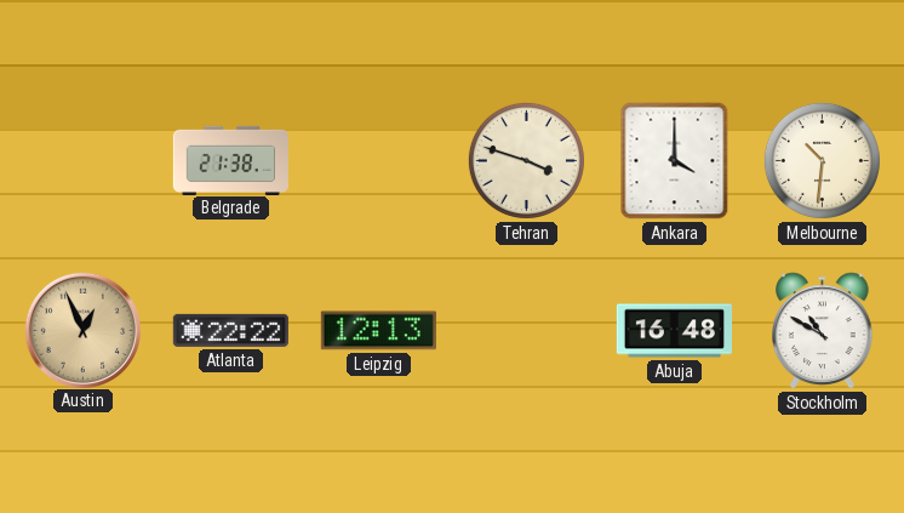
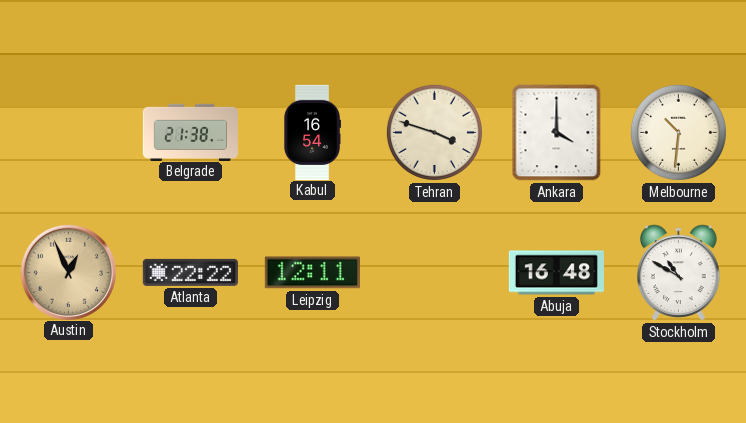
Kabul: none -> 16:54 (312, 132)
Leipzig: 12:13 -> 12:11 (312, 273)
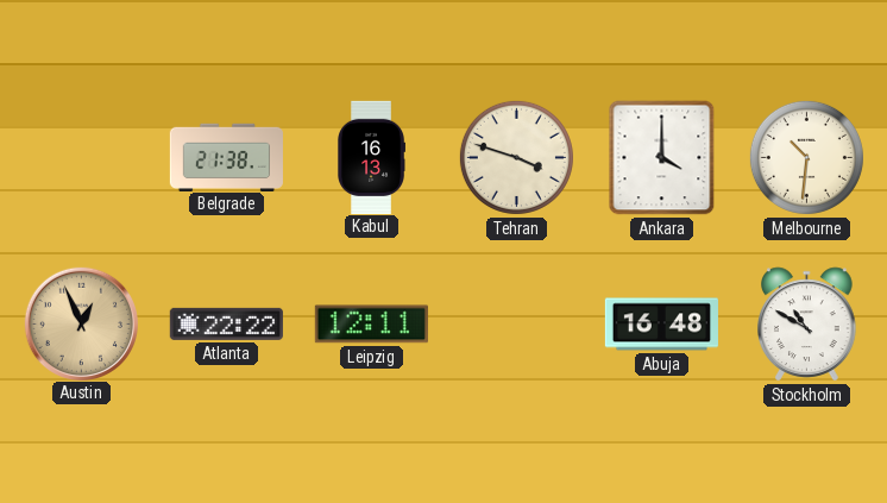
Kabul: 16:54 -> 16:13 (371, 157)
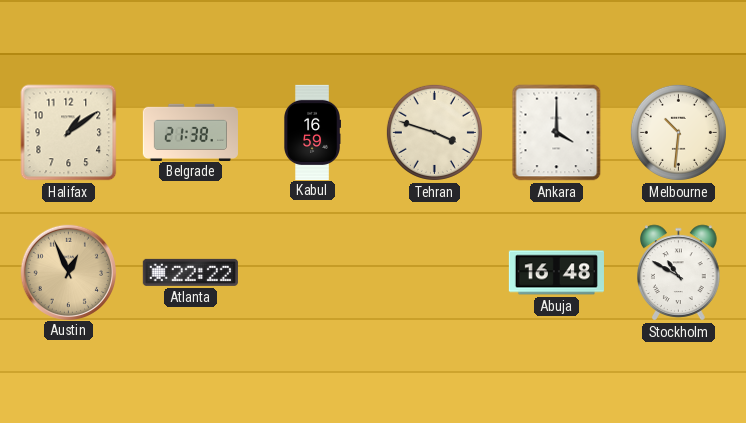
Halifax: none -> 1:09 (69, 133)
Kabul: 16:13 -> 16:59 (312, 132)
Leipzig: 12:11 -> none (371, 325)
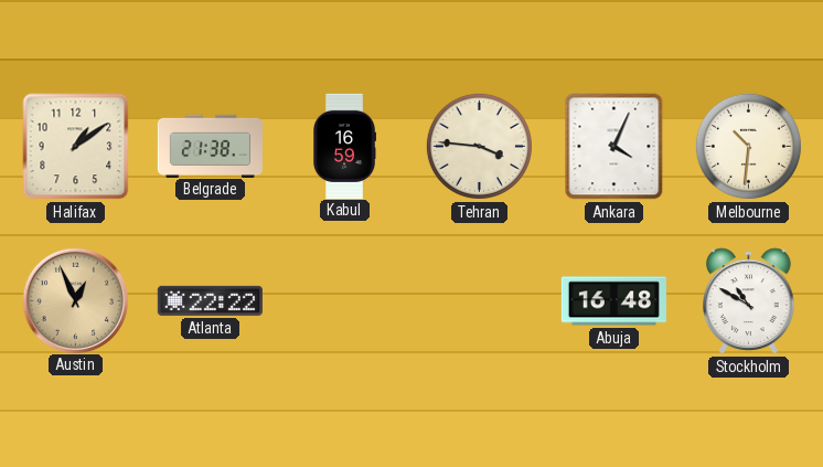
Tehran: 3:48 -> 3:46 (479, 146)
Ankara: 4:00 -> 4:04 (614, 147)
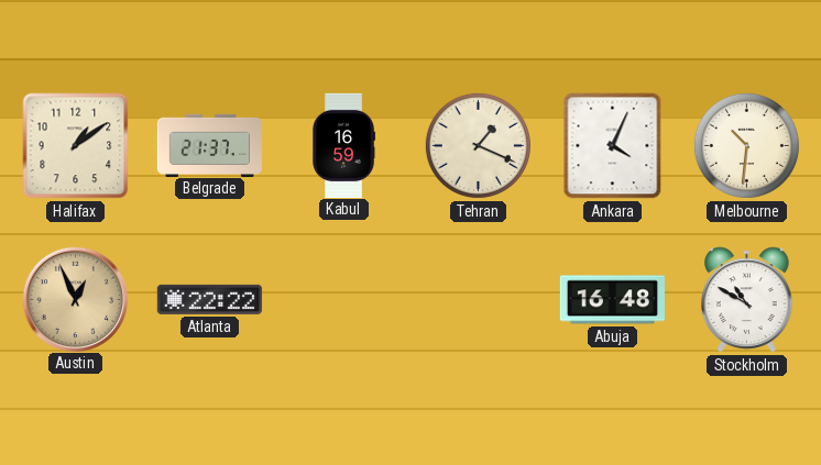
Belgrade: 21:38 -> 21:37 (209, 145)
Tehran: 3:46 -> 1:19 (478, 145)
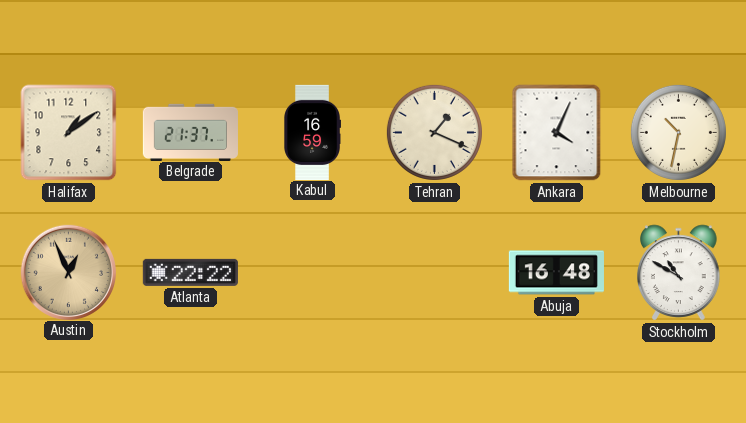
Melbourne: 10:31 -> 10:32 (678, 132)
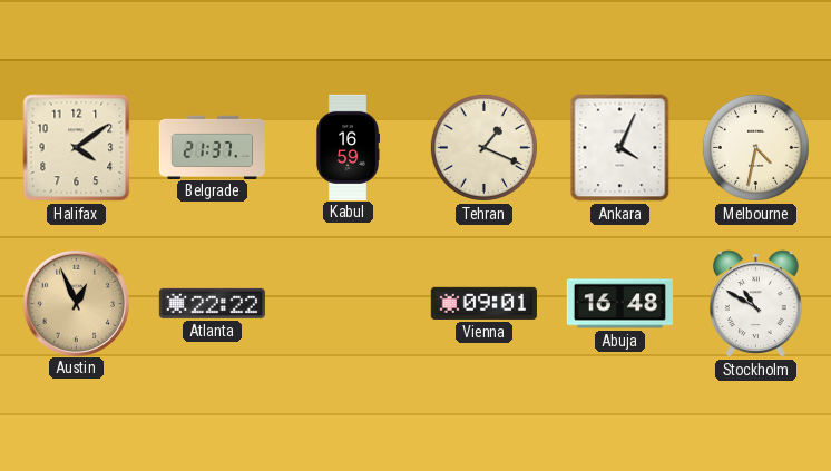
Halifax: 1:09 -> 4:09 (77, 148)
Melbourne: 10:32 -> 4:32 (755, 147)
Vienna: none -> 09:01 (483, 303)
